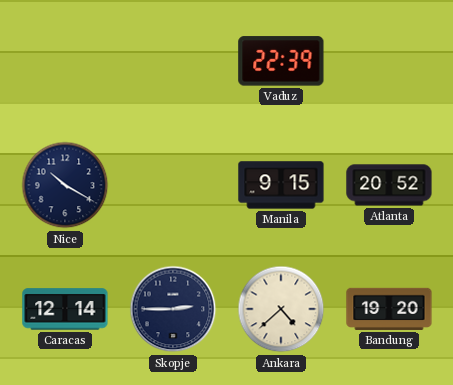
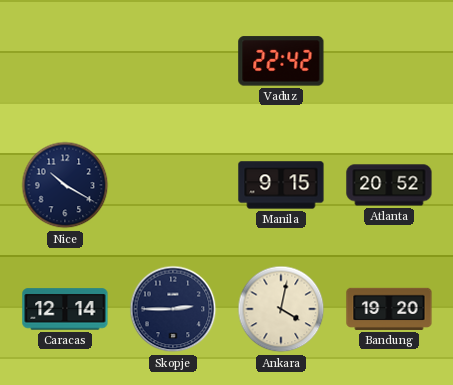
Vaduz: 22:39 -> 22:42 (281, 61)
Ankara: 4:38 -> 4:02 (281, 309)
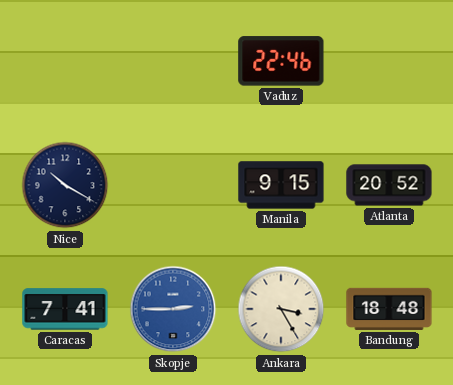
Vaduz: 22:42 -> 22:46 (281, 61)
Caracas: 12:14 -> 7:41 (65, 309)
Skopje dial: navy -> blue (173, 309)
Ankara: 4:02 -> 3:25 (281, 309)
Bandung: 19:20 -> 18:48 (389, 309)
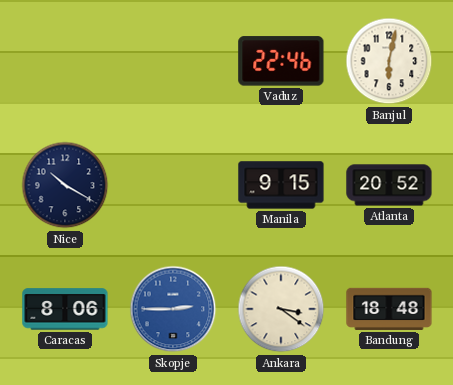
Banjul: none -> 6:02 (389, 61)
Caracas: 7:41 -> 8:06 (65, 309)
Ankara: 3:25 -> 3:21 (281, 309)
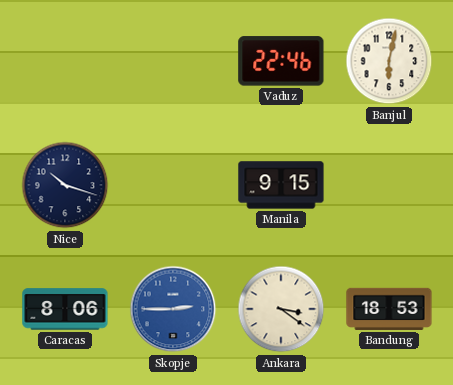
Nice: 10:20 -> 10:18 (65, 185)
Atlanta: 20:52 -> none (389, 185)
Bandung: 18:48 -> 18:53 (389, 309)
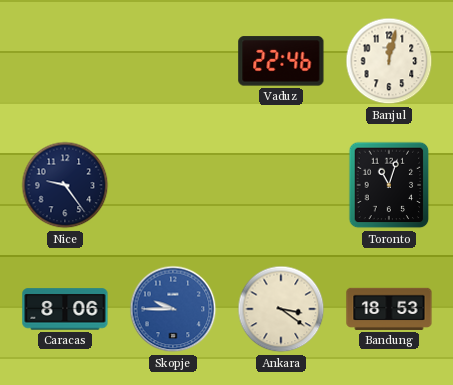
Banjul: 6:02 -> 12:02 (389, 61)
Nice: 10:18 -> 9:24 (65, 185)
Manila: 9:15 -> none (281, 185)
Toronto: none -> 11:03 (389, 185)
Skopje: 2:45 -> 9:45 (173, 309)
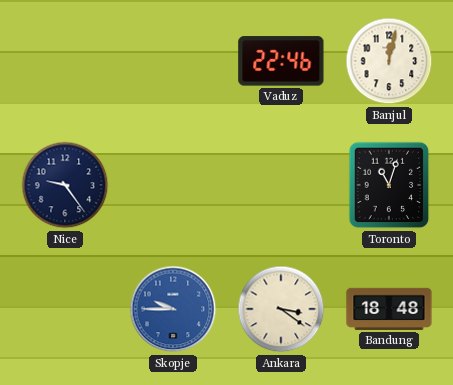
Caracas: 8:06 -> none (65, 309)
Bandung: 18:53 -> 18:48 (389, 309)
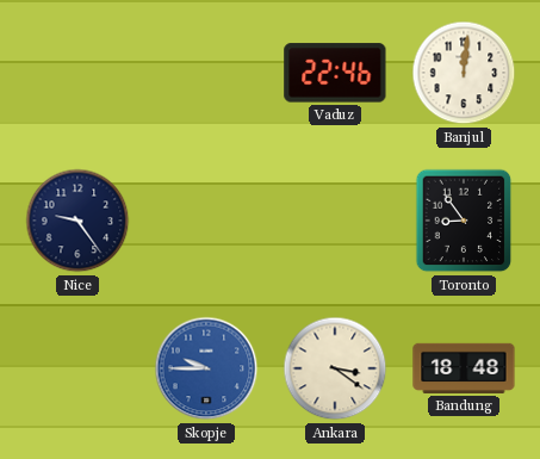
Banjul: 12:02 -> 12:01 (464, 73)
Toronto: 11:03 -> 8:54 (464, 221)
